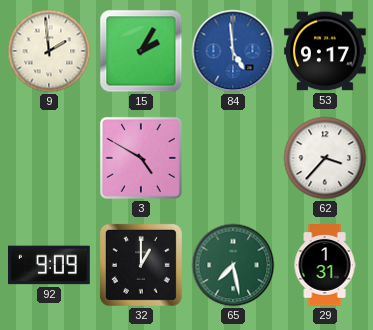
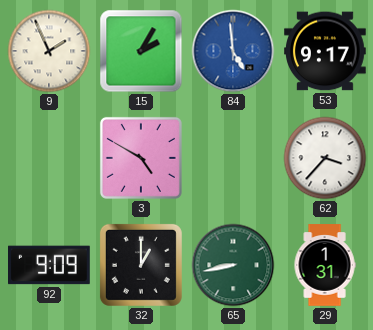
9: 1:59 -> 1:56 (49, 51)
65: 7:28 -> 8:43 (233, 265)
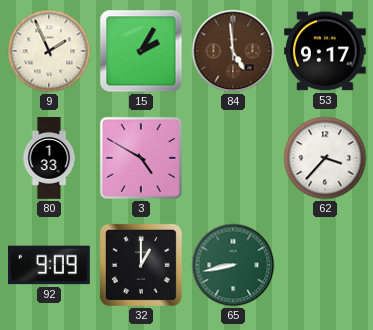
84 dial: blue -> brown (233, 51)
80: none -> 1:33 (49, 158)
29: 1:31 -> none (325, 265)
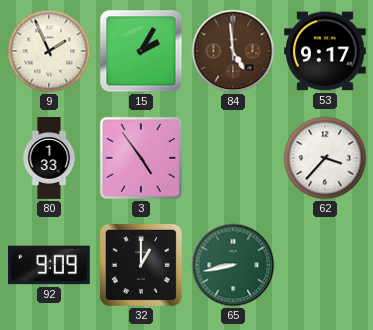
3: 4:50 -> 4:54 (141, 158)
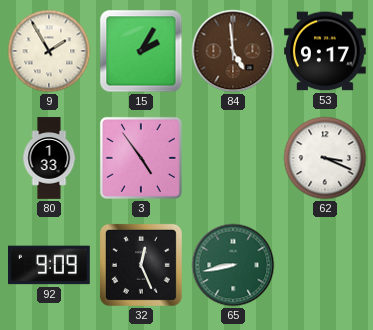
9: 1:56 -> 1:55 (49, 51)
62: 3:37 -> 3:19 (325, 158)
32: 1:00 -> 12:26 (141, 265)
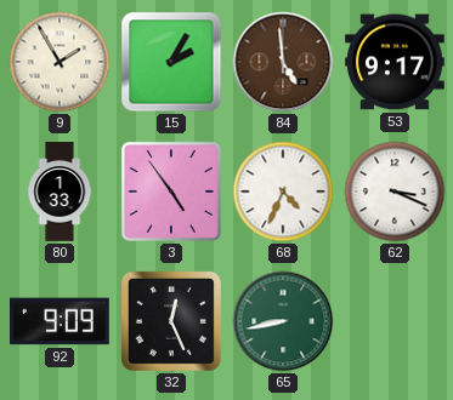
68: none -> 4:34 (283, 192)
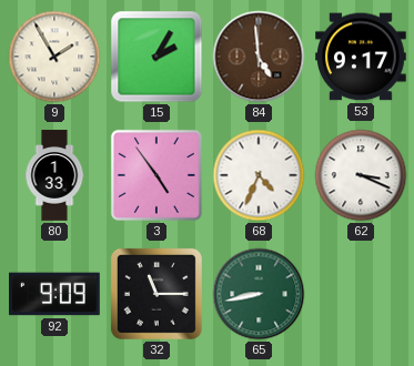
32: 12:26 -> 11:15 (156, 294)
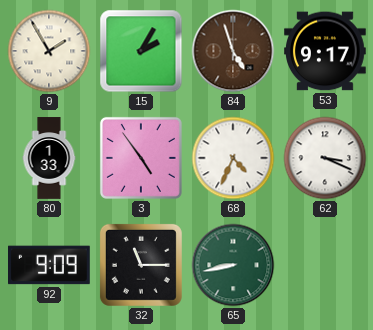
84: 4:59 -> 4:57 (233, 51)
